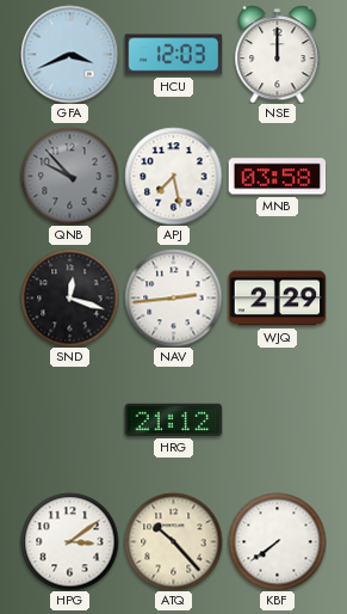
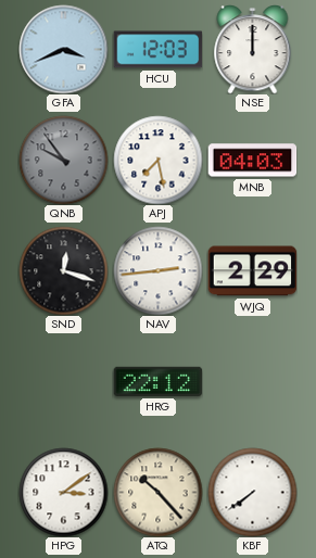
QNB: 9:53 -> 9:54 (63, 160)
MNB: 03:58 -> 04:03 (252, 161)
HRG: 21:12 -> 22:12 (157, 381)
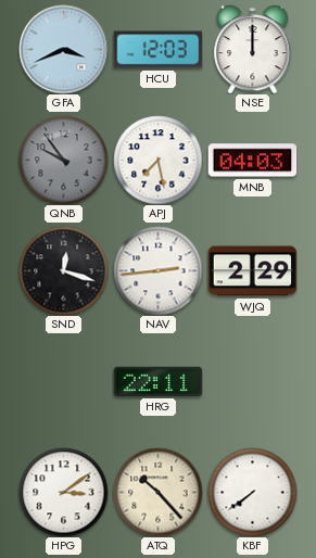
HRG: 22:12 -> 22:11 (157, 381)
